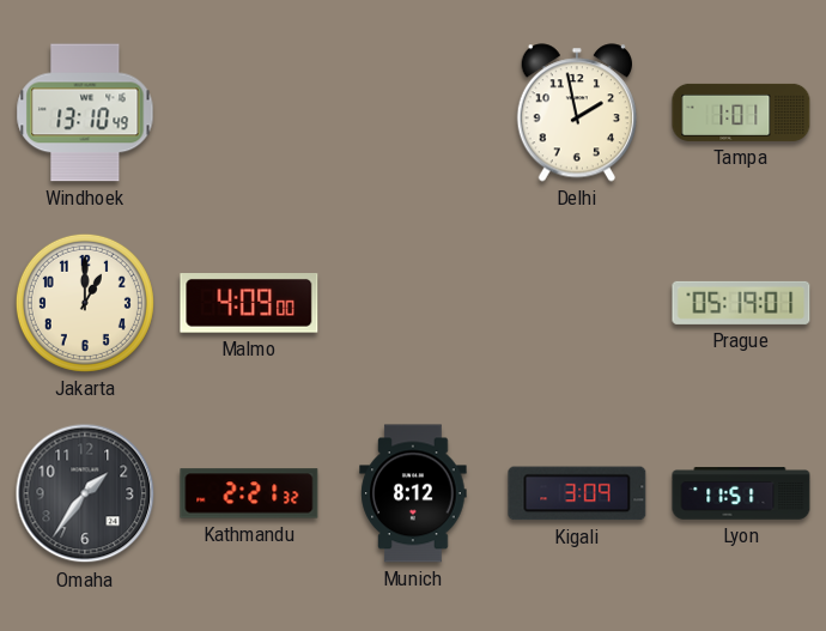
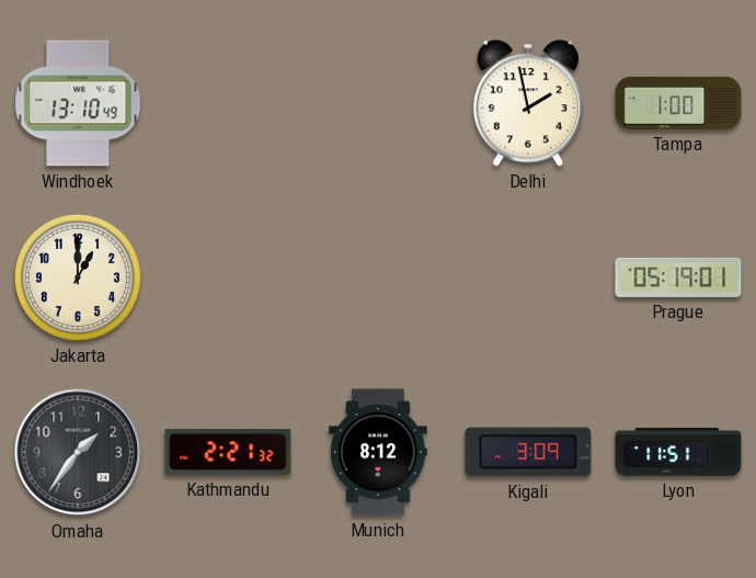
Tampa: 1:01 -> 1:00 (678, 103)
Malmo: 4:09 -> none (249, 304)
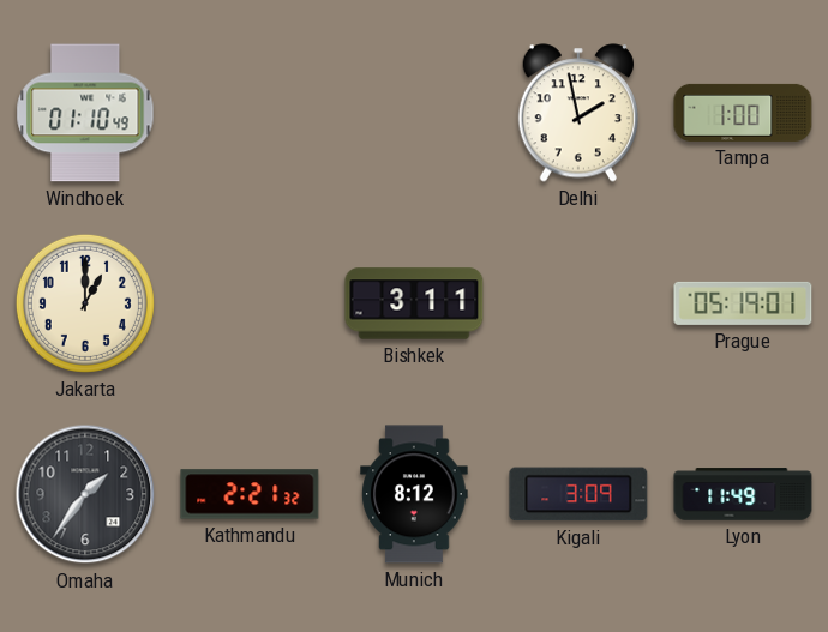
Windhoek: 13:10 -> 01:10 (85, 113)
Bishkek: none -> 3:11 (414, 303)
Lyon: 11:51 -> 11:49 (743, 494)
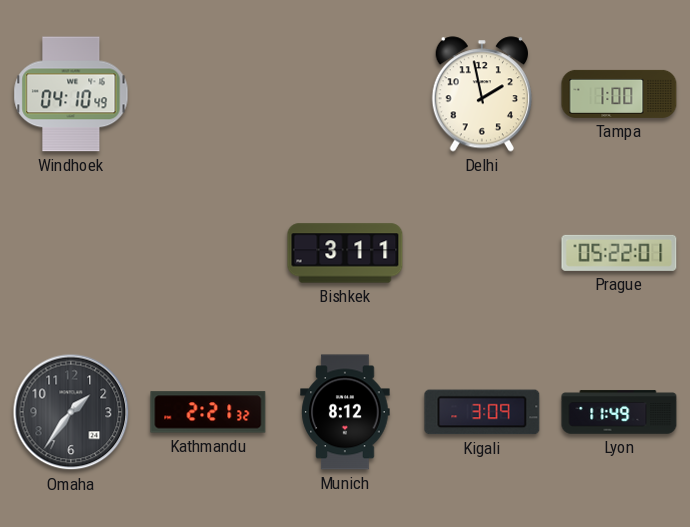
Windhoek: 01:10 -> 04:10 (71, 94)
Jakarta: 1:00 -> none (85, 303)
Prague: 05:19 -> 05:22 (619, 253)
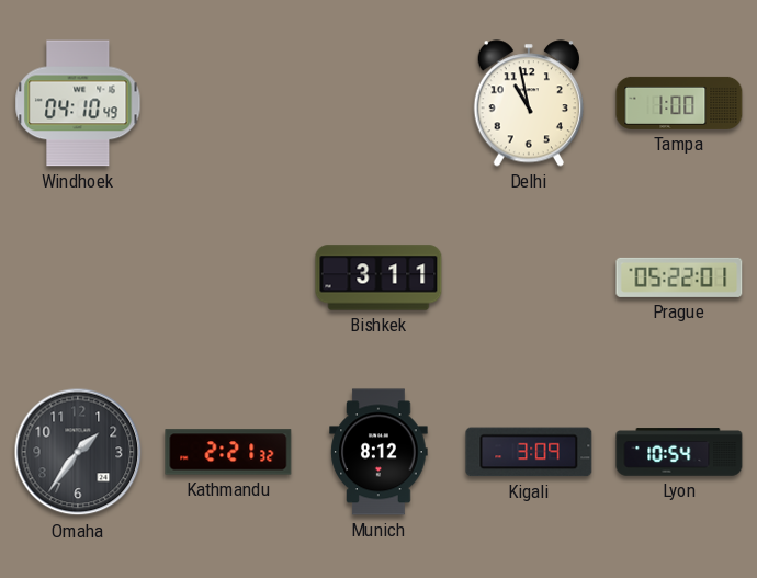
Delhi: 1:58 -> 10:58 (528, 103)
Lyon: 11:49 -> 10:54 (679, 452)
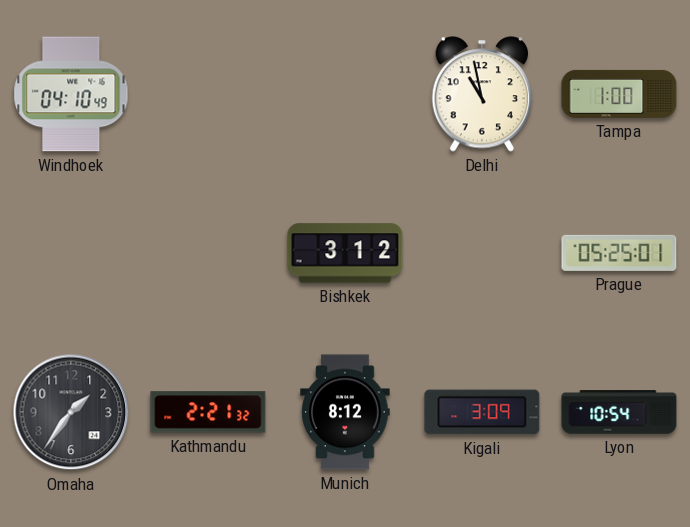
Bishkek: 3:11 -> 3:12 (345, 253)
Prague: 05:22 -> 05:25 (619, 253)
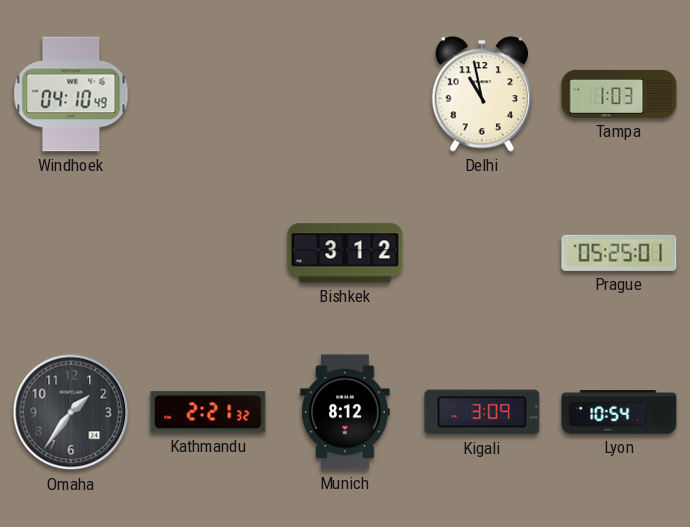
Tampa: 1:00 -> 1:03 (619, 94)
